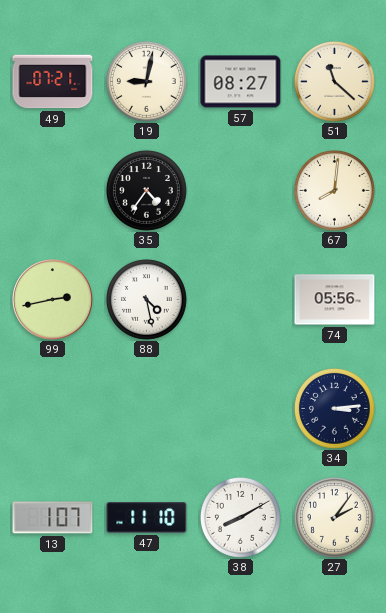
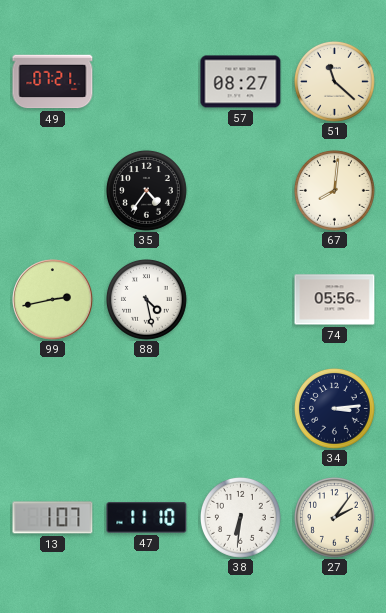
19: 9:02 -> none (146, 81)
38: 8:10 -> 6:31 (240, 517)
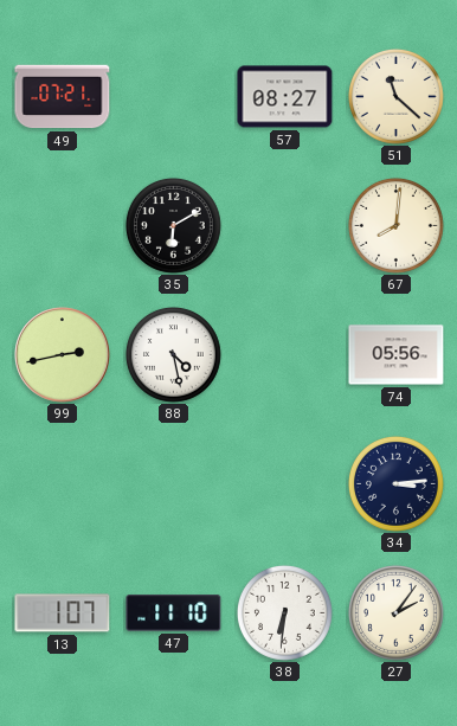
35: 4:36 -> 6:10 (173, 225)
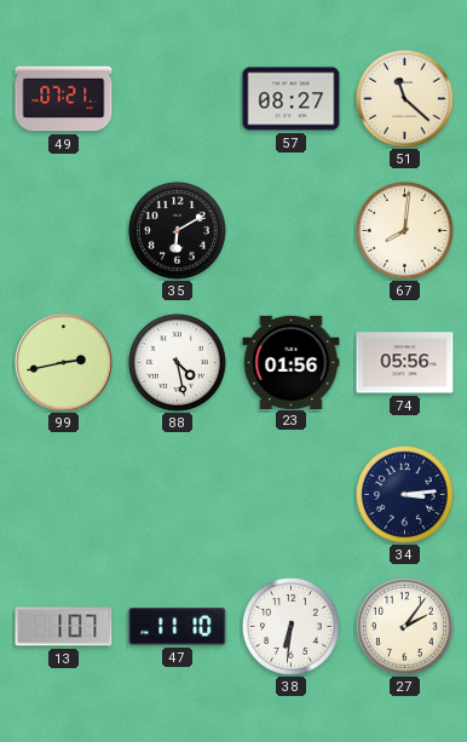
23: none -> 01:56 (292, 362)
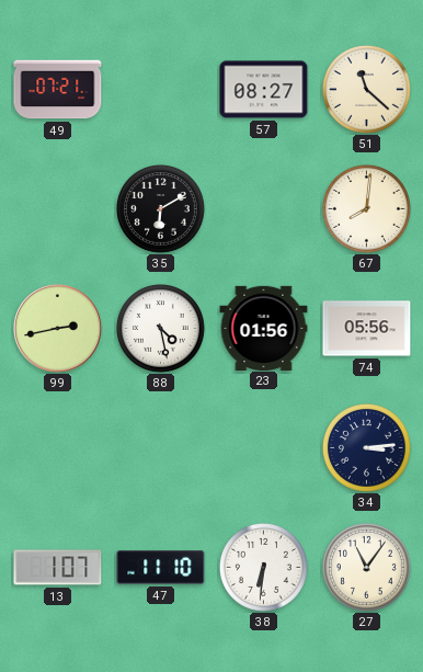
27: 2:06 -> 11:06 (366, 567)
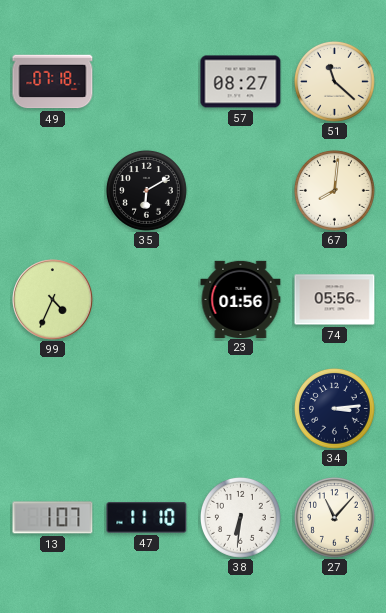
49: 07:21 -> 07:18 (53, 82)
99: 2:43 -> 4:34 (53, 300)
88: 4:28 -> none (160, 328)
27: 11:06 -> 11:07 (334, 517)
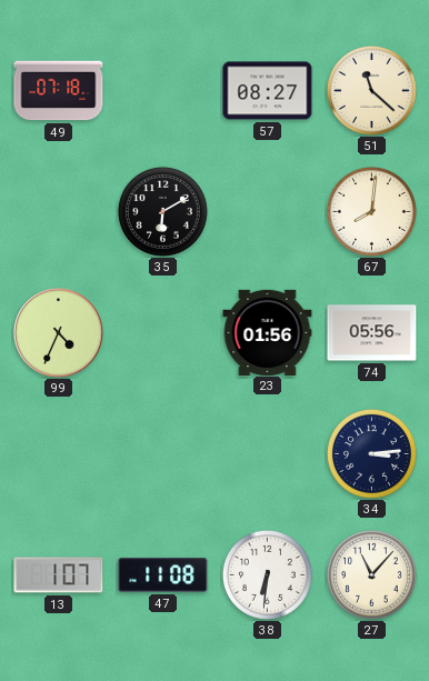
47: 11:10 -> 11:08 (163, 575)
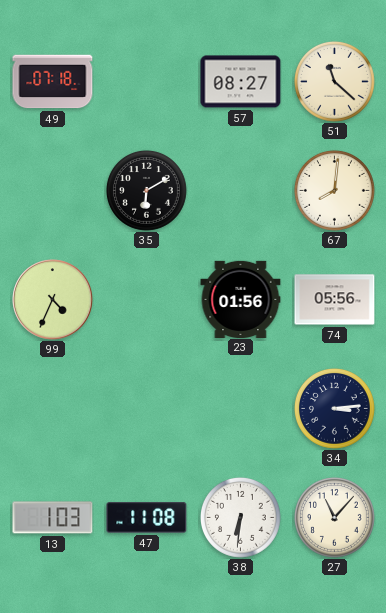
13: 1:07 -> 1:03 (53, 518)
